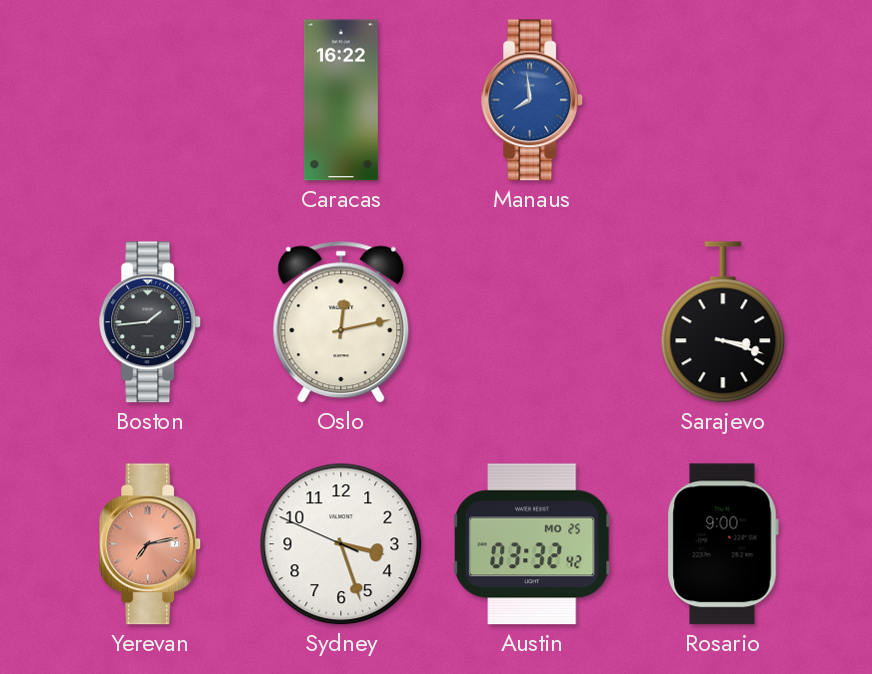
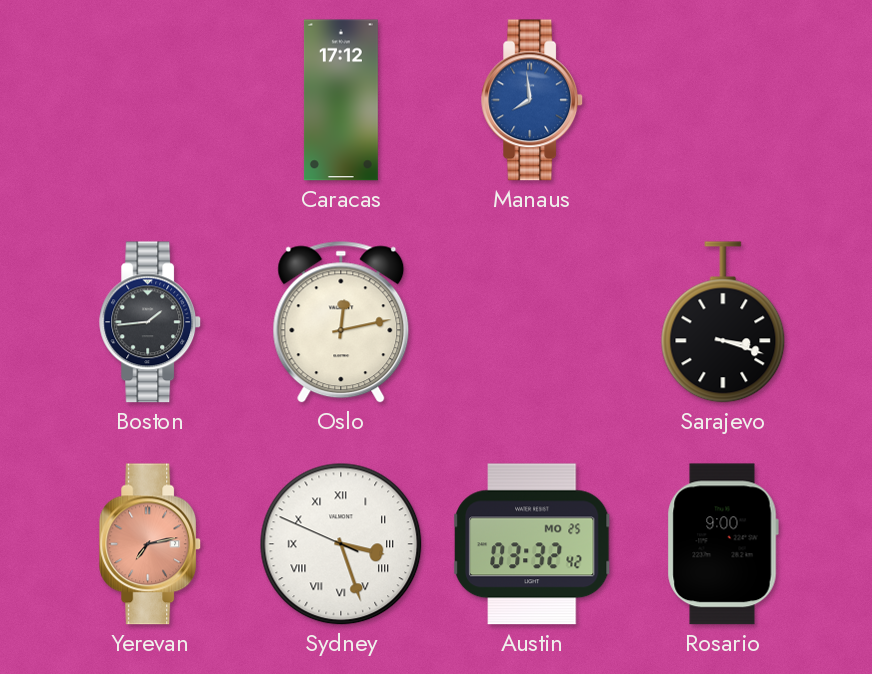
Caracas: 16:22 -> 17:12 (341, 100)
Sydney numerals: Arabic -> Roman (341, 544)
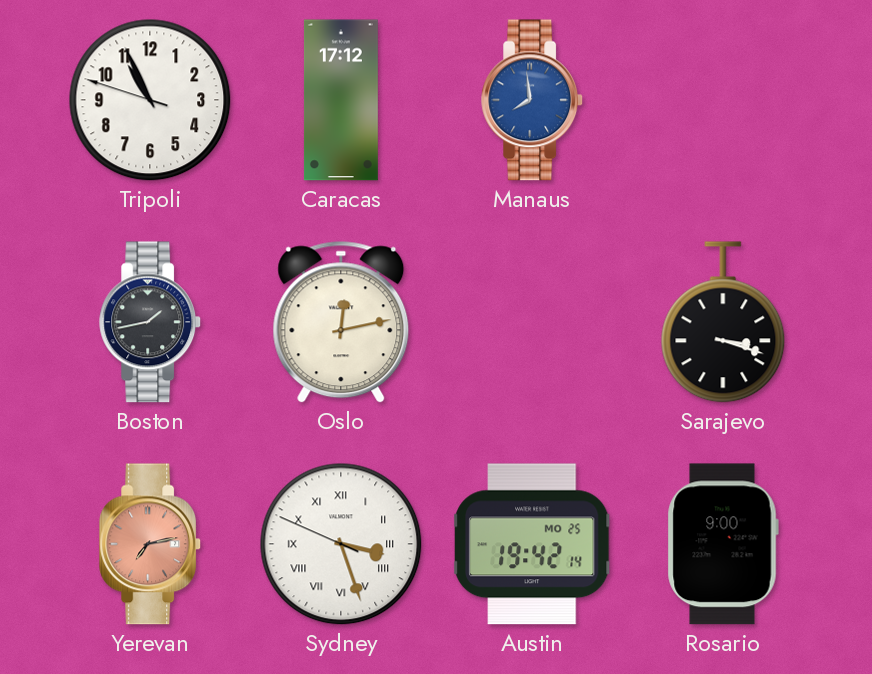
Tripoli: none -> 10:55 (150, 100)
Boston: 1:44 -> 1:43 (151, 322)
Austin: 03:32 -> 19:42 (532, 544)
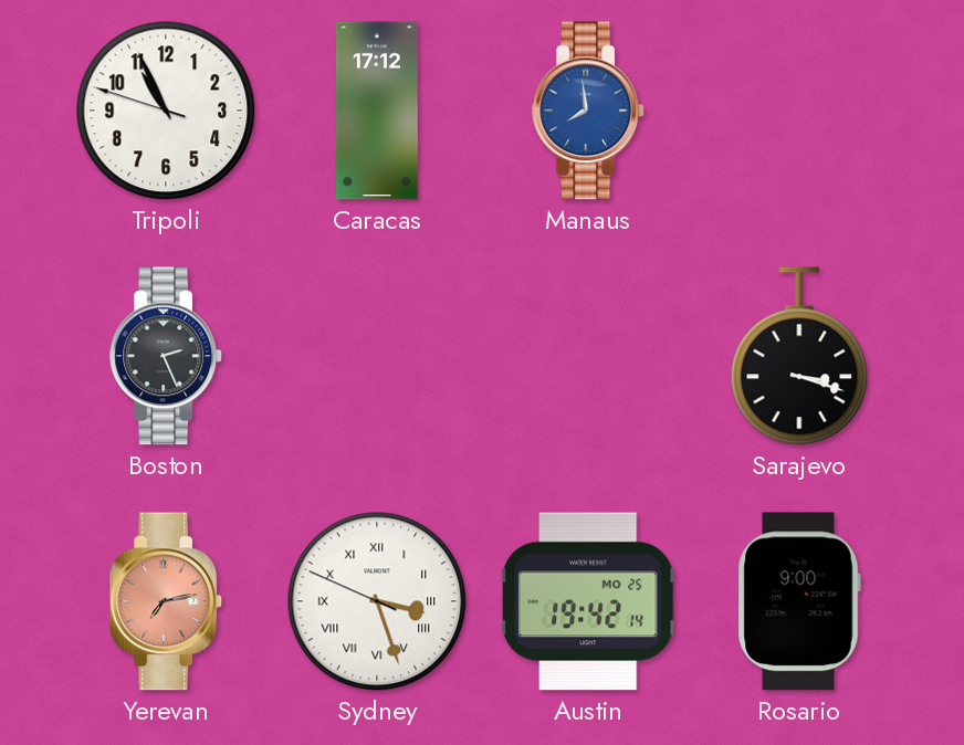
Boston: 1:43 -> 2:26 (167, 356)
Oslo: 12:13 -> none (341, 322)
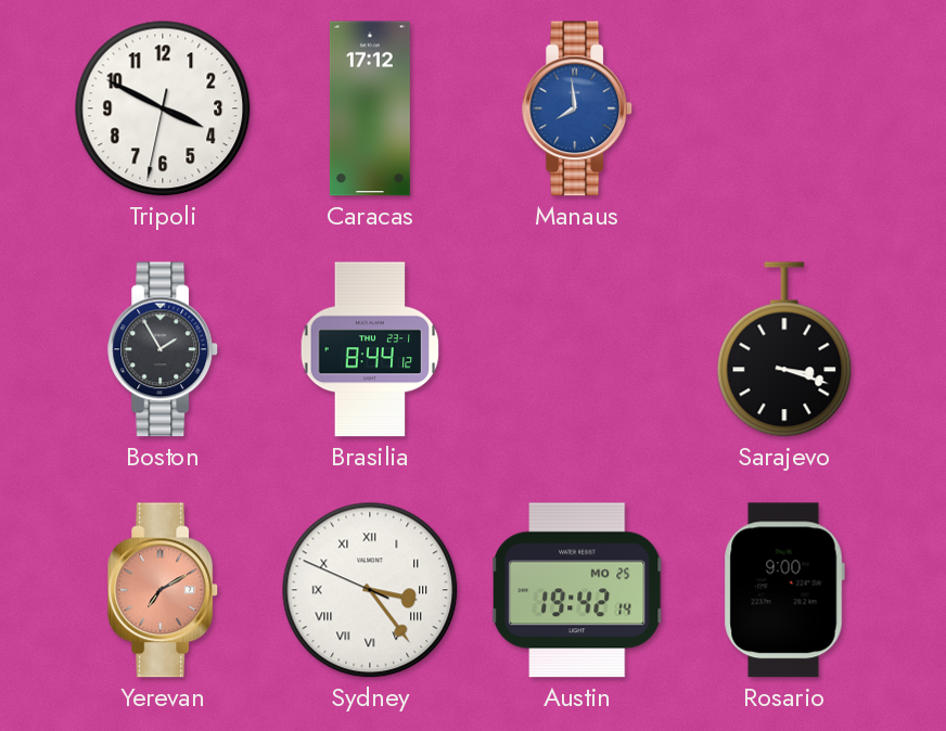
Tripoli: 10:55 -> 3:49 (163, 108)
Boston: 2:26 -> 1:55 (164, 349)
Brasilia: none -> 8:44 (370, 349)
Yerevan: 7:13 -> 7:10 (164, 590)
Sydney: 3:26 -> 3:23 (370, 590)
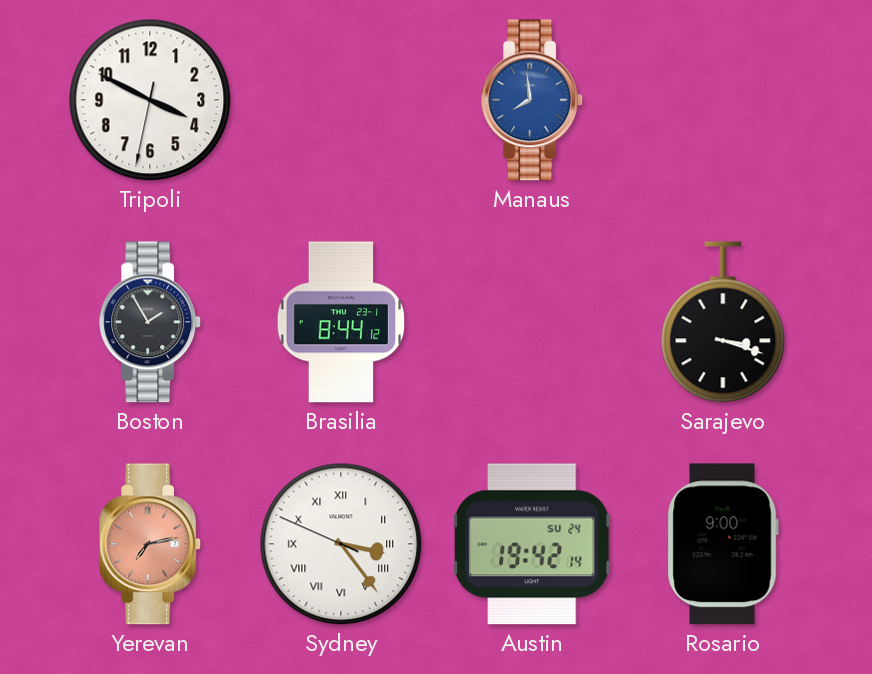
Caracas: 17:12 -> none (370, 108)
Yerevan: 7:10 -> 7:13 (151, 544)
Austin date: MO 25 -> SU 24 (532, 544)
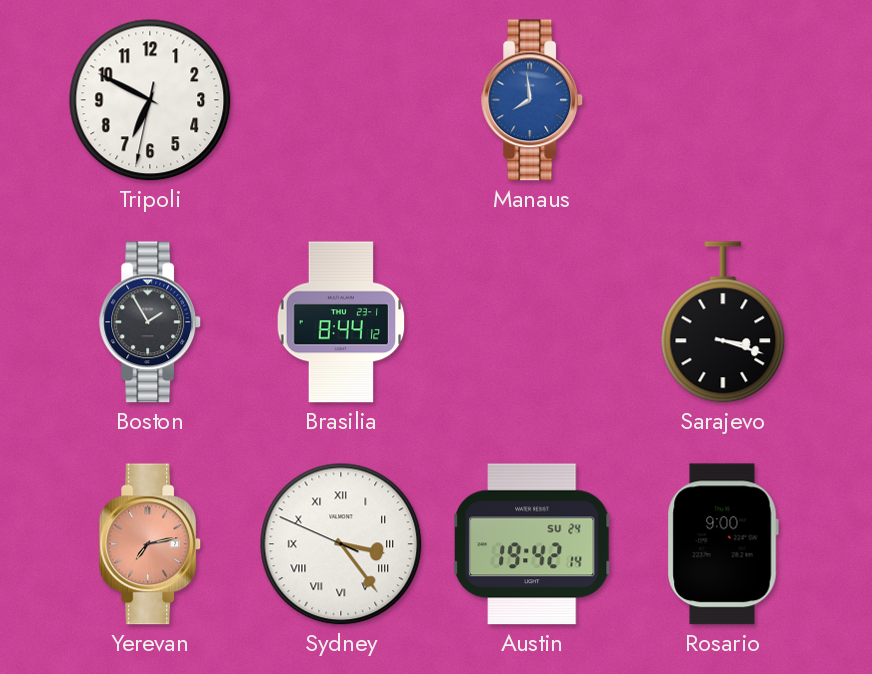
Tripoli: 3:49 -> 6:49 (150, 100)
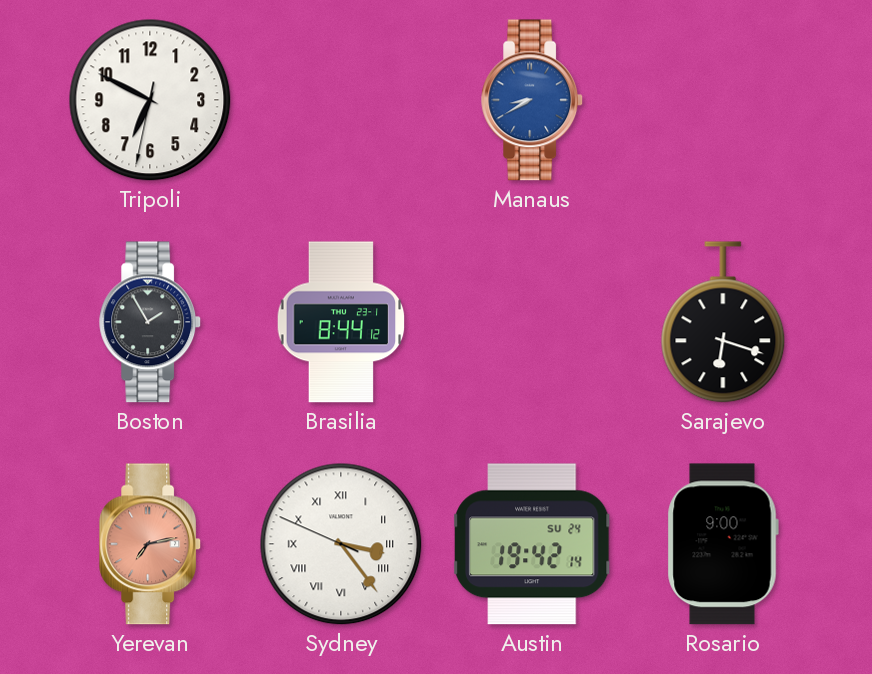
Manaus: 7:59 -> 8:40 (533, 100)
Sarajevo: 3:18 -> 6:18 (723, 322)
